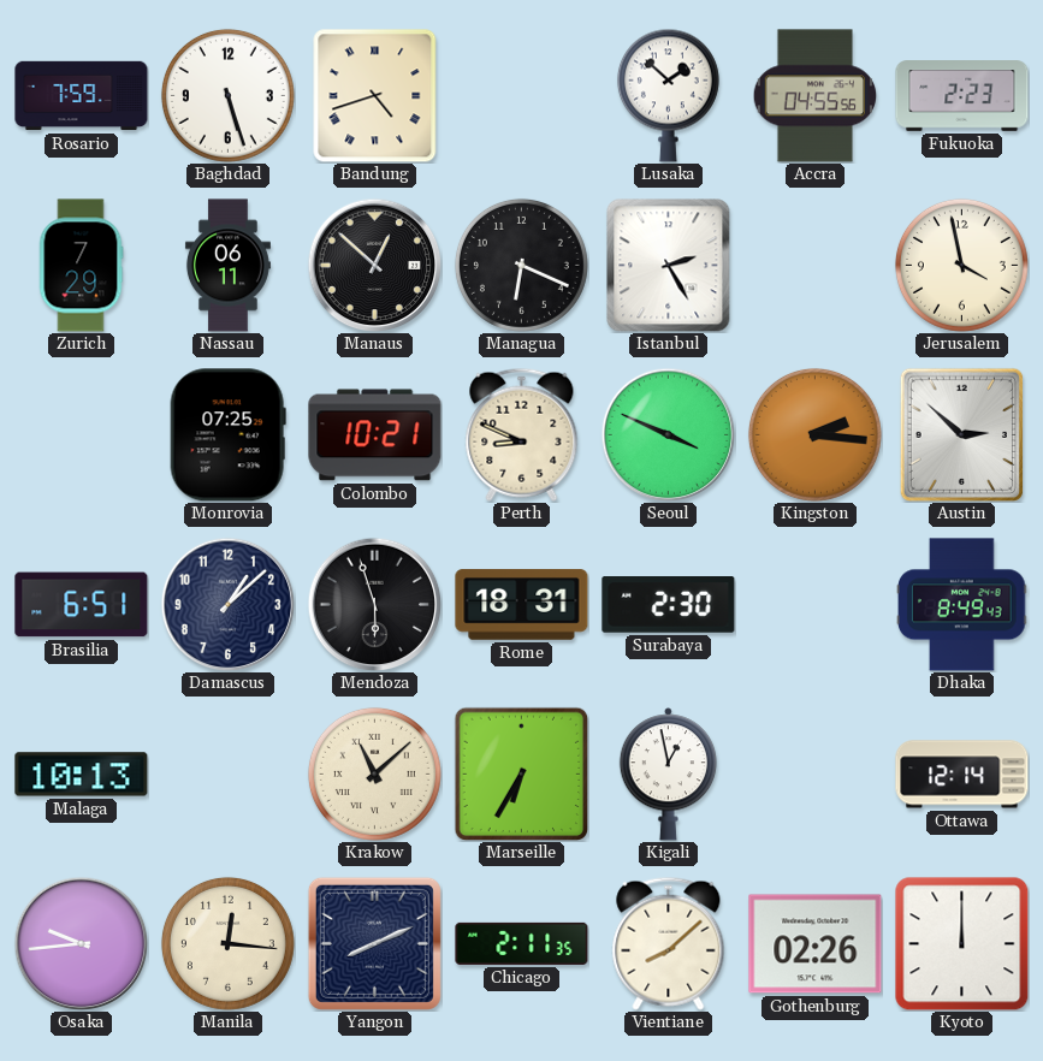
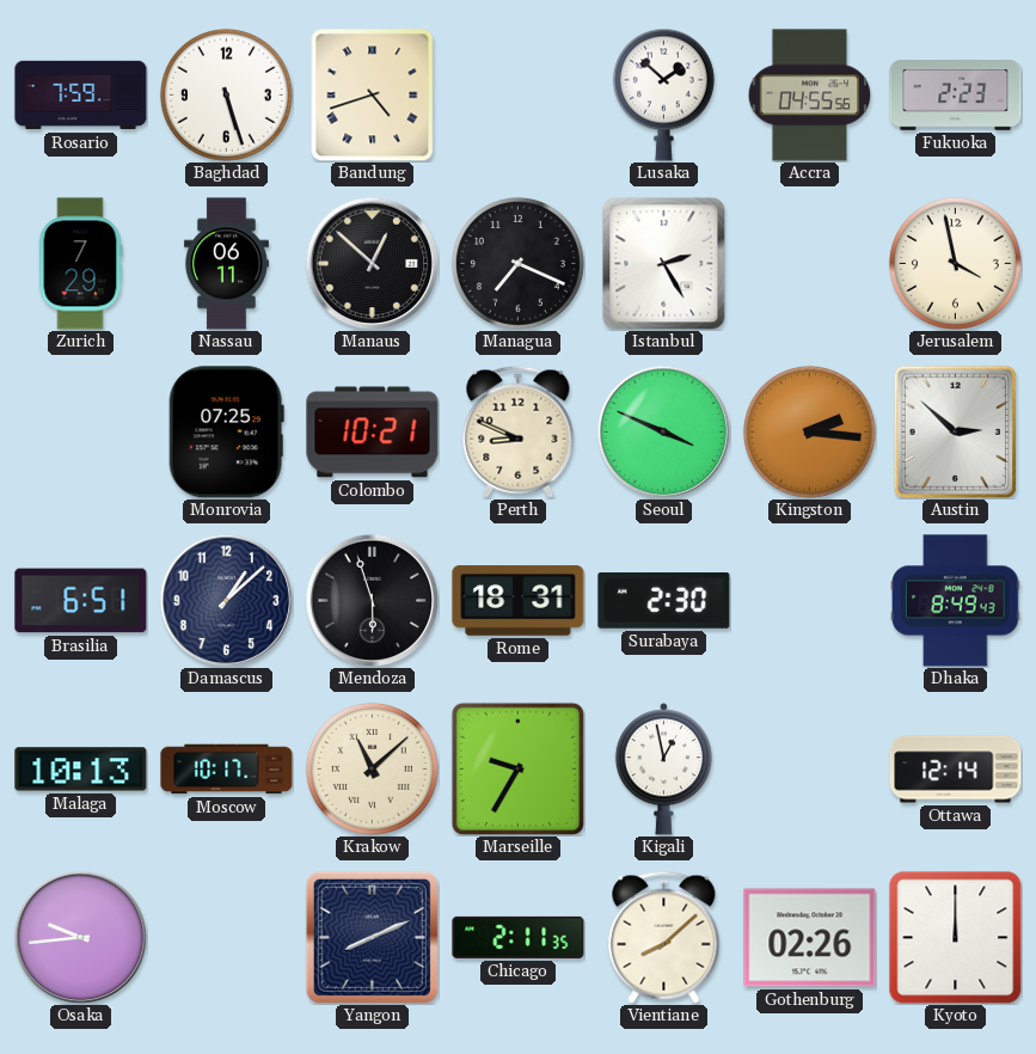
Managua: 6:19 -> 7:19 (517, 263)
Moscow: none -> 10:17 (227, 770)
Marseille: 6:35 -> 9:35 (517, 768)
Manila: 12:16 -> none (227, 943)
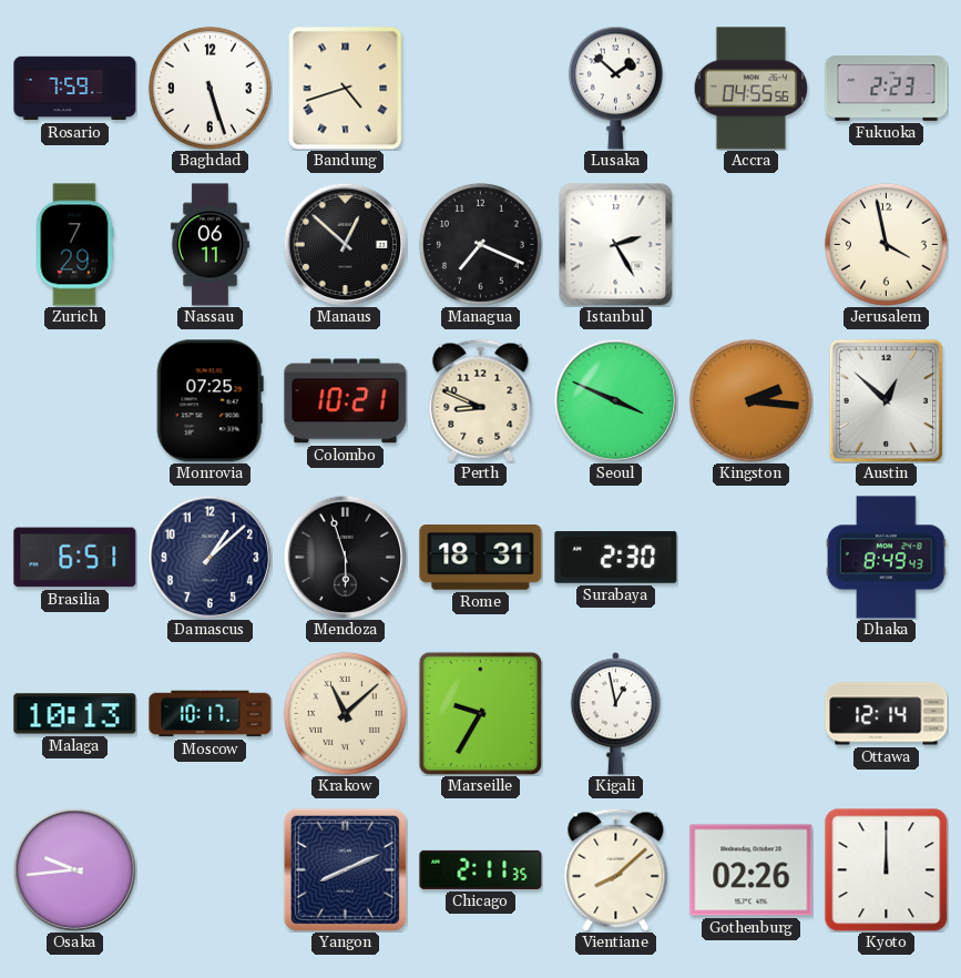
Austin: 2:52 -> 12:52 (887, 400)
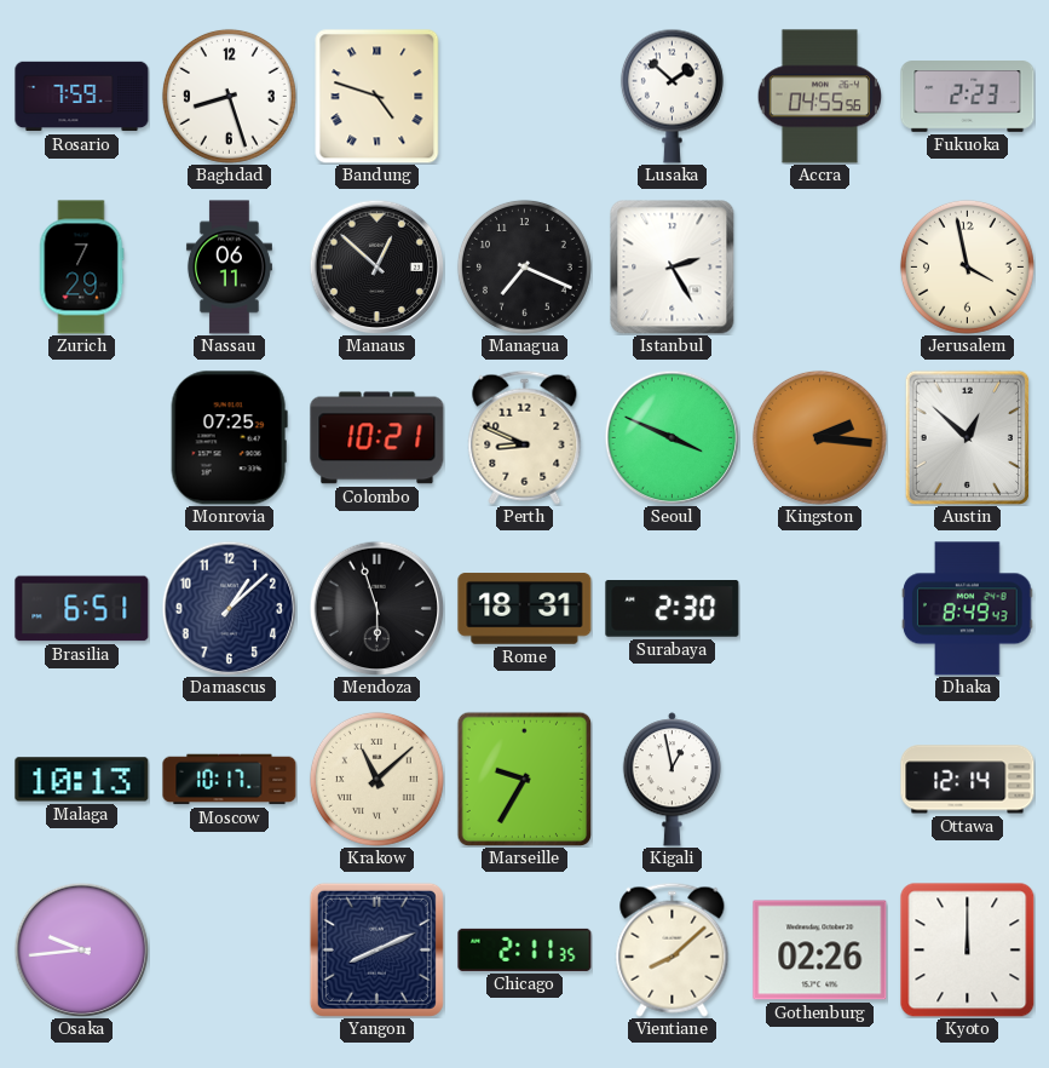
Baghdad: 5:27 -> 8:27 (229, 96)
Bandung: 4:42 -> 4:48 (377, 97)
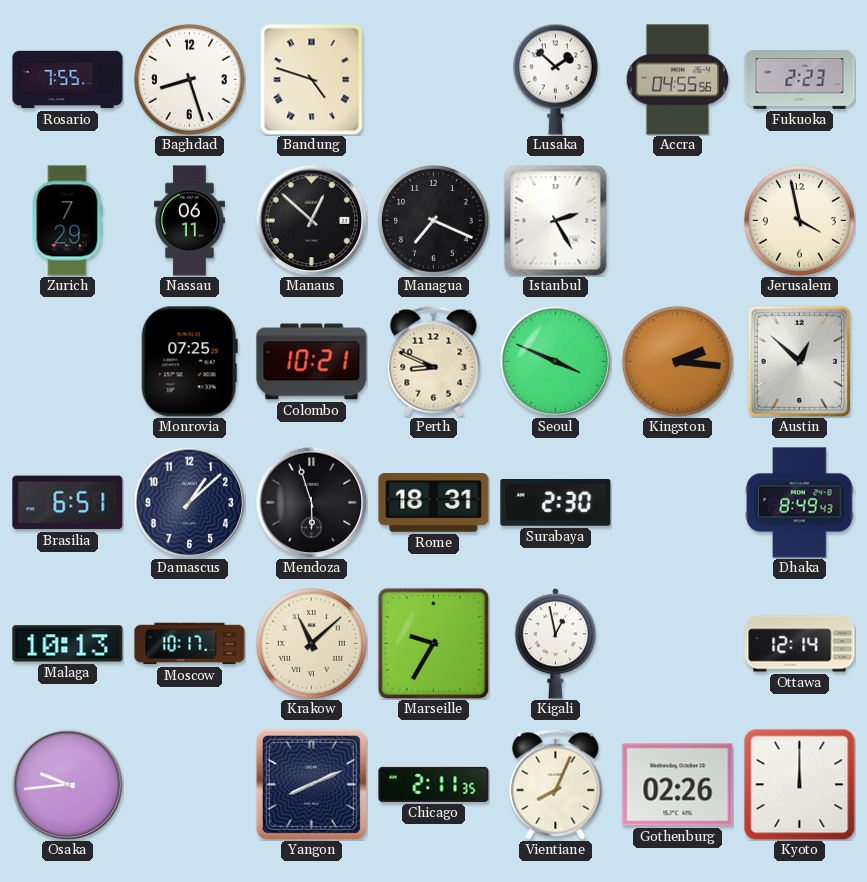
Rosario: 7:59 -> 7:55 (68, 80)
Vientiane: 8:08 -> 8:04 (556, 784)
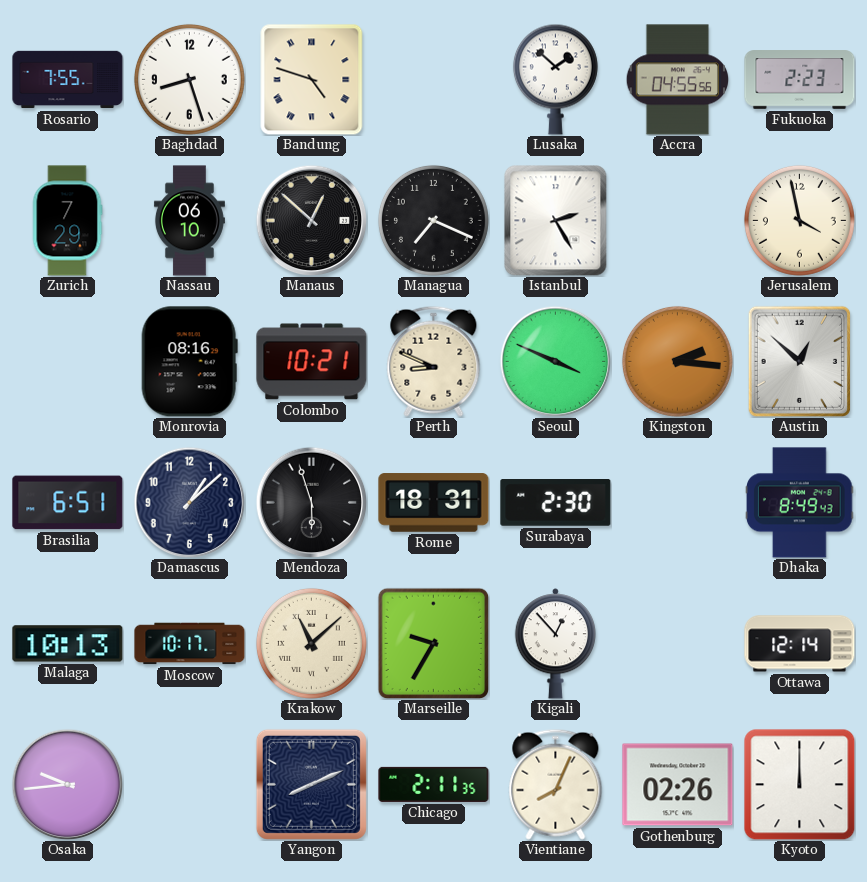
Nassau: 06:11 -> 06:10 (189, 221)
Monrovia: 07:25 -> 08:16 (189, 362)
Kigali: 12:58 -> 12:53 (555, 644)
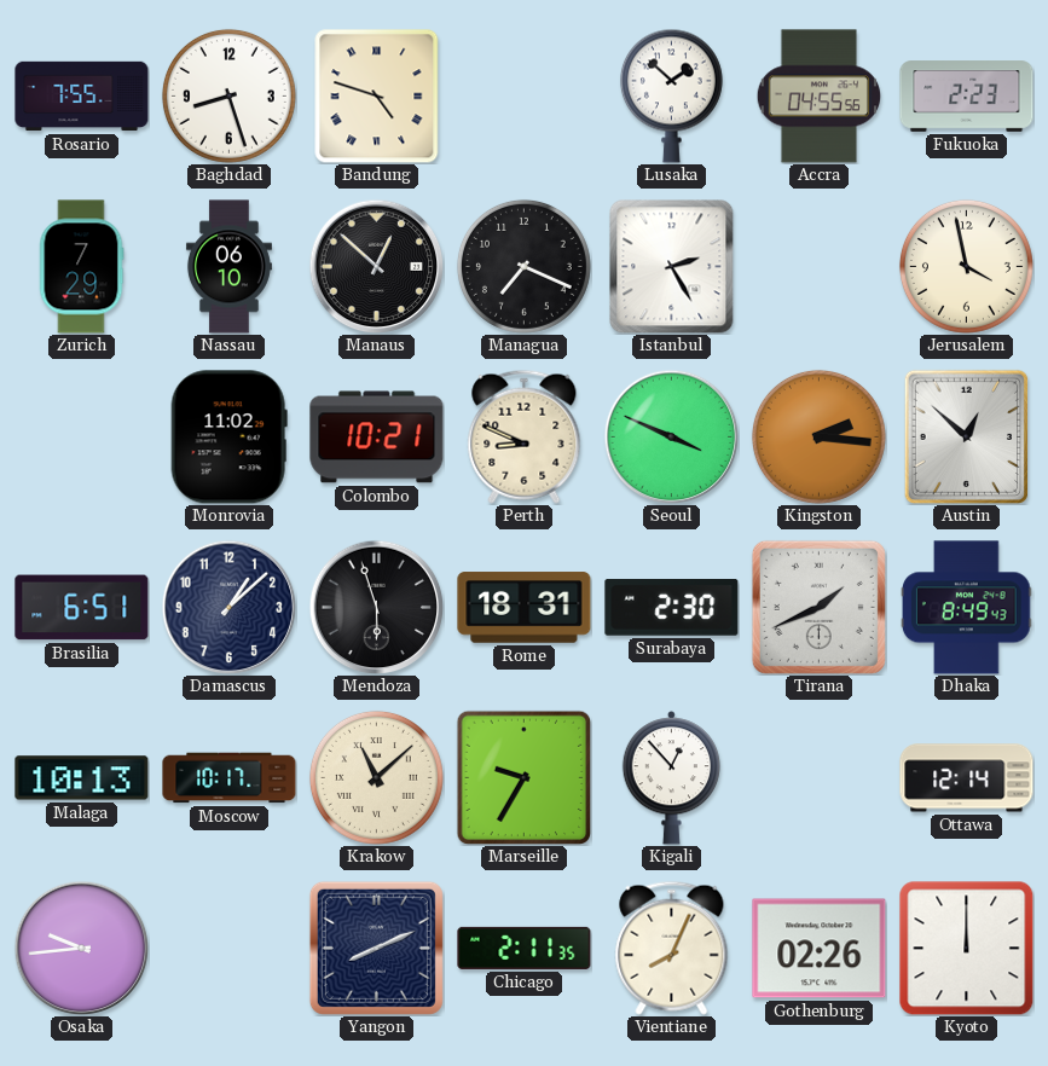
Monrovia: 08:16 -> 11:02 (228, 438)
Tirana: none -> 1:41 (818, 607)
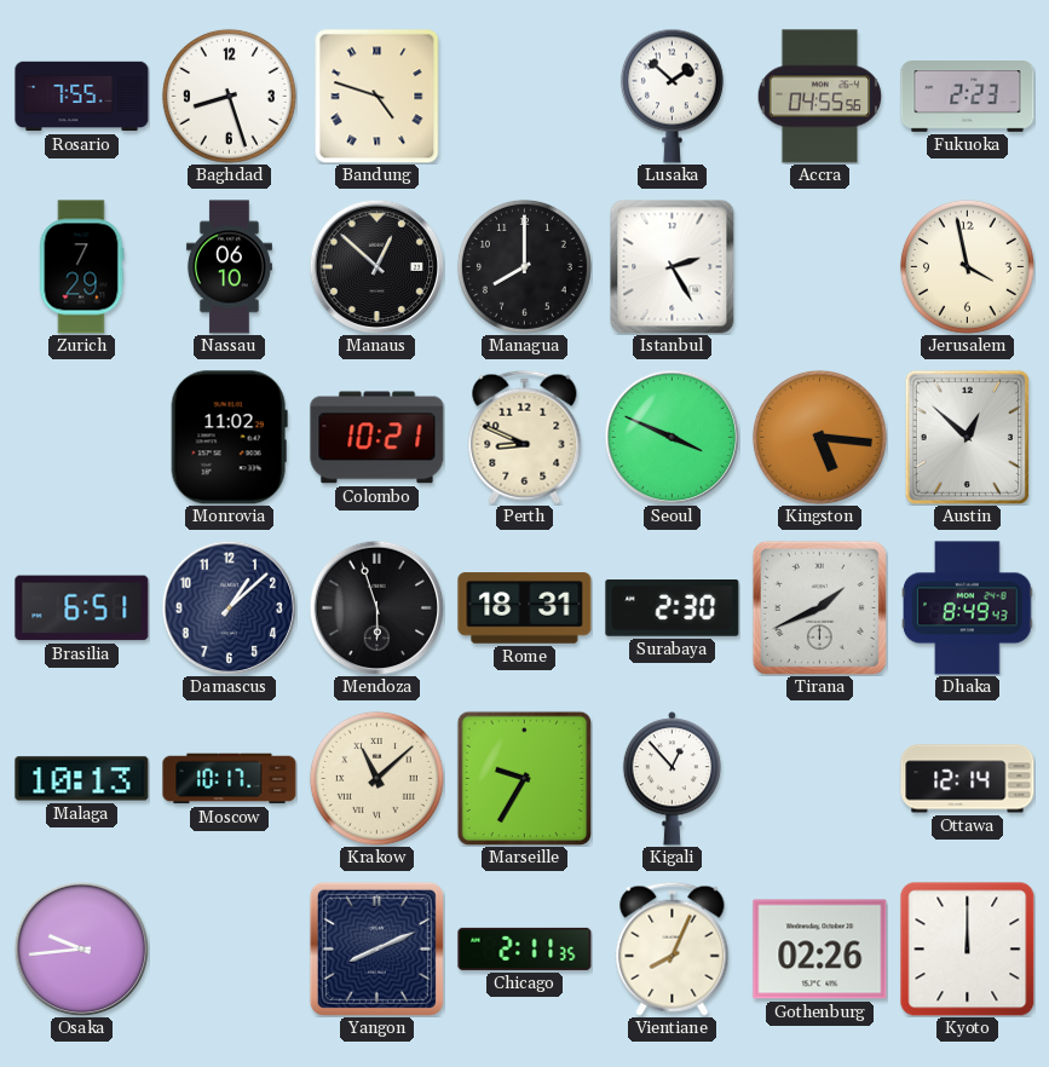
Managua: 7:19 -> 8:00 (524, 266)
Kingston: 2:16 -> 5:16 (819, 437)
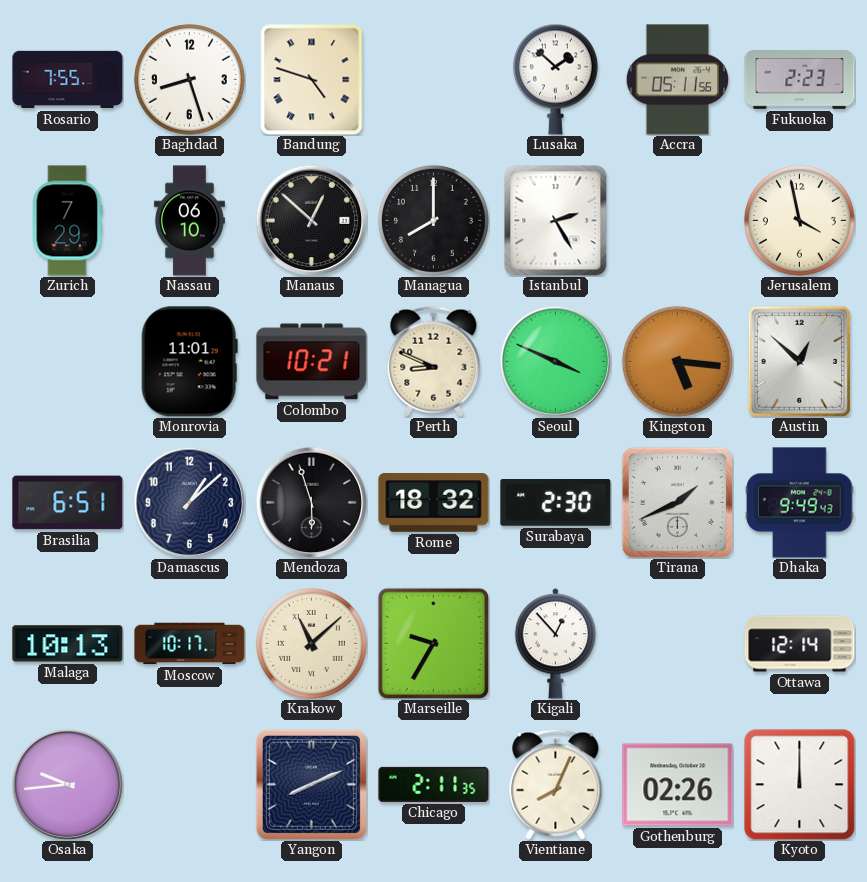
Accra: 04:55 -> 05:11 (677, 80)
Monrovia: 11:02 -> 11:01 (189, 362)
Rome: 18:31 -> 18:32 (434, 503)
Dhaka: 8:49 -> 9:49 (800, 503)
